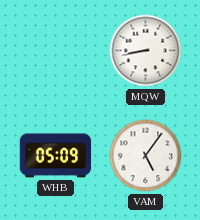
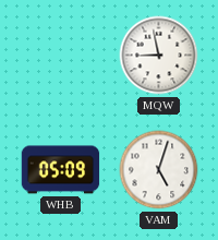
MQW: 8:43 -> 8:58 (159, 56)
VAM: 5:06 -> 5:03 (159, 170)
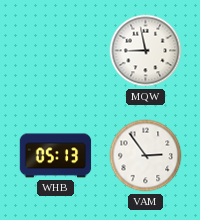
WHB: 05:09 -> 05:13 (56, 156)
VAM: 5:03 -> 2:54 (146, 156)
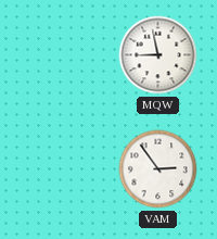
WHB: 05:13 -> none (56, 156)
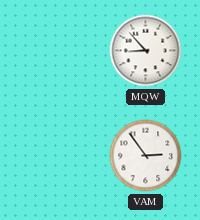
MQW: 8:58 -> 8:53 (146, 51)
